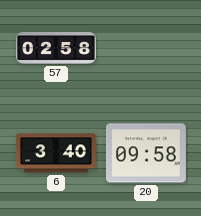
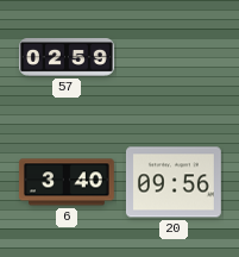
57: 02:58 -> 02:59 (68, 58)
20: 09:58 -> 09:56 (174, 182)
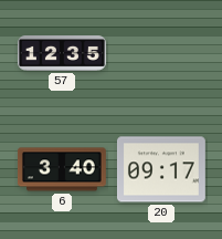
57: 02:59 -> 12:35 (63, 54)
20: 09:56 -> 09:17 (161, 169)
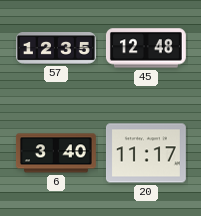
45: none -> 12:48 (146, 48)
20: 09:17 -> 11:17 (146, 153)
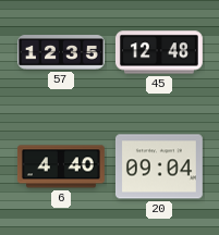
6: 3:40 -> 4:40 (61, 166)
20: 11:17 -> 09:04 (159, 166)
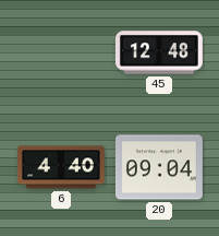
57: 12:35 -> none (62, 53)
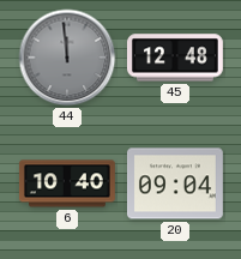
44: none -> 11:59 (67, 58)
6: 4:40 -> 10:40 (67, 183)
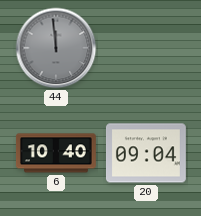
45: 12:48 -> none (175, 58)
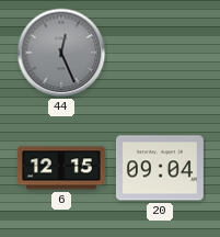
44: 11:59 -> 12:26 (61, 53)
6: 10:40 -> 12:15 (61, 168)
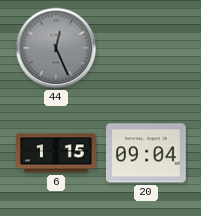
6: 12:15 -> 1:15 (56, 153)
